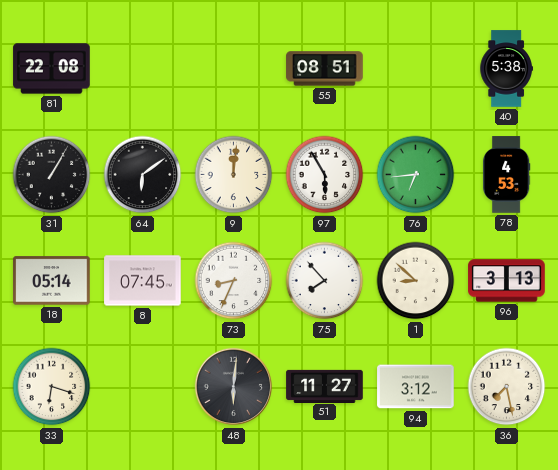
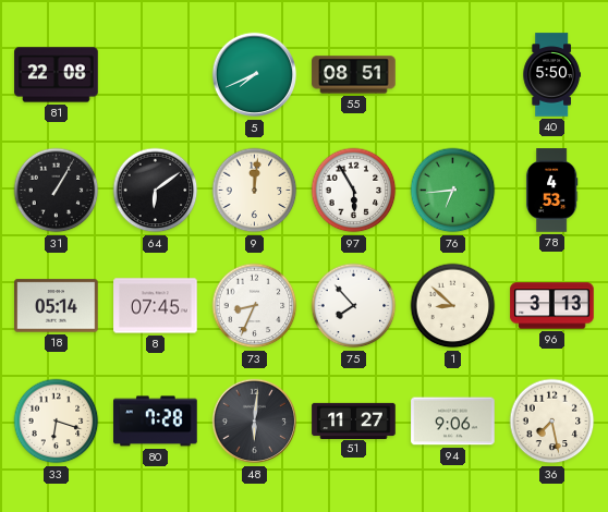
5: none -> 7:41 (255, 75)
40: 5:38 -> 5:50 (551, 75)
80: none -> 7:28 (156, 422)
94: 3:12 -> 9:06 (453, 422)
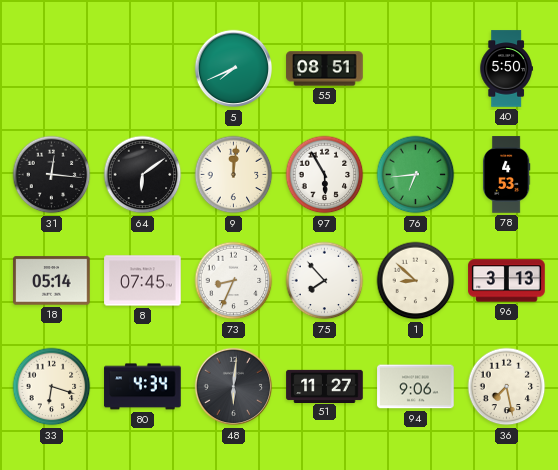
81: 22:08 -> none (57, 75)
31: 1:05 -> 12:16 (52, 175)
80: 7:28 -> 4:34 (143, 387)
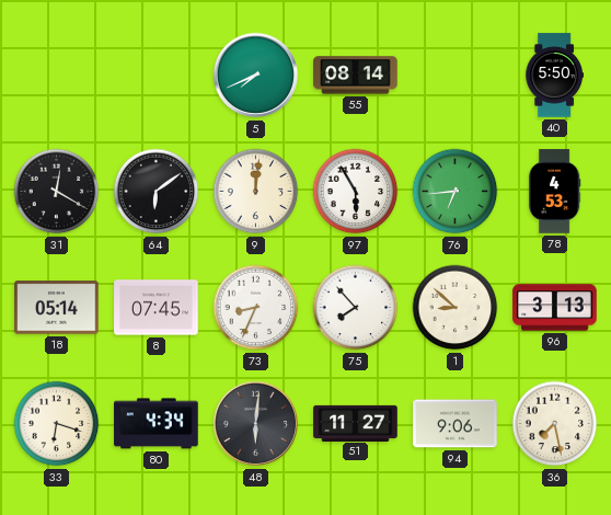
55: 08:51 -> 08:14 (356, 76)
31: 12:16 -> 12:20 (57, 192)
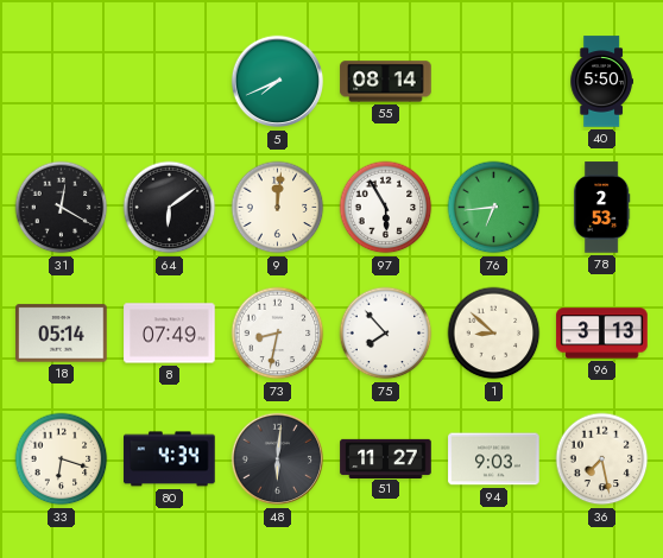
78: 4:53 -> 2:53 (601, 208)
8: 07:45 -> 07:49 (170, 334)
73: 8:34 -> 8:32 (278, 334)
94: 9:06 -> 9:03 (494, 459)
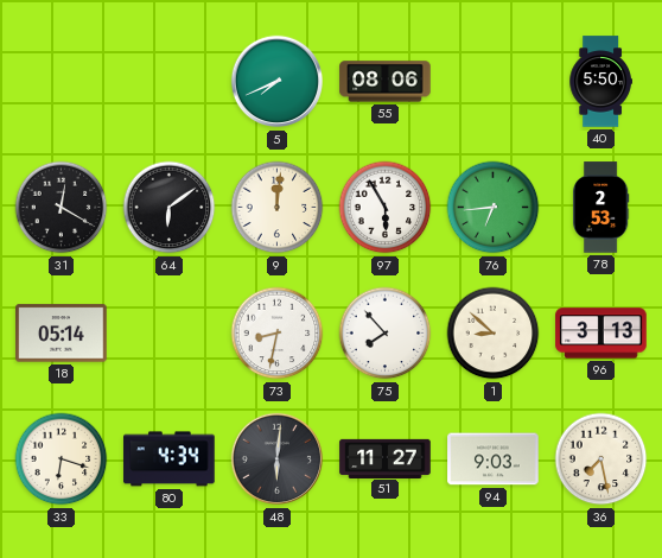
55: 08:14 -> 08:06 (386, 82)
8: 07:49 -> none (170, 334)
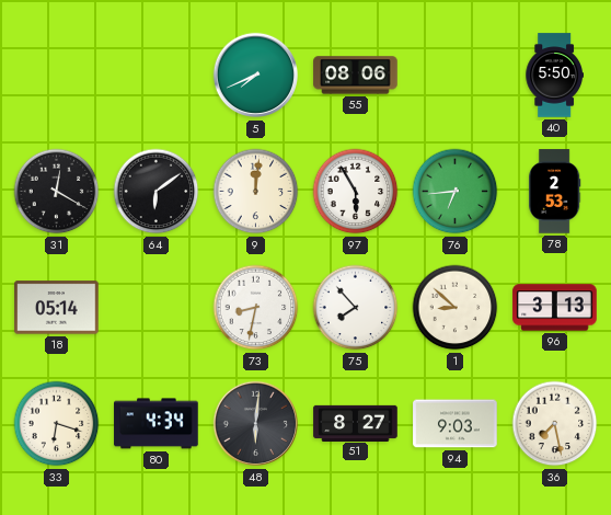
51: 11:27 -> 8:27 (356, 423)
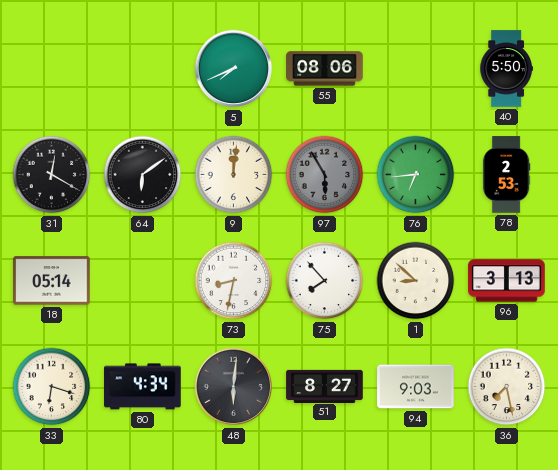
97 dial: white -> grey (325, 175)
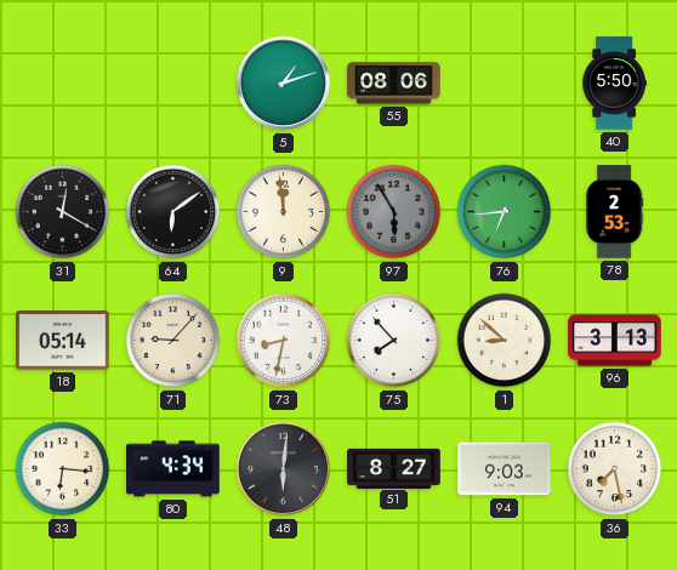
5: 7:41 -> 1:12 (284, 84)
9: 12:01 -> 11:59 (284, 212)
71: none -> 9:07 (173, 341)
33: 6:18 -> 6:16 (63, 469)
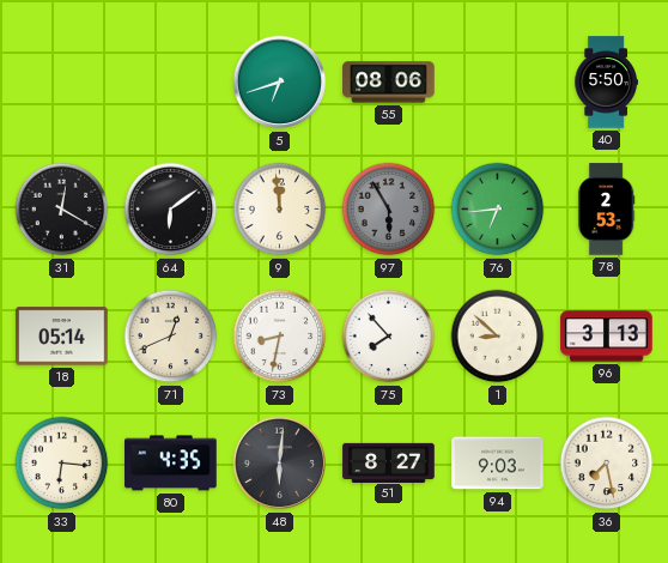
5: 1:12 -> 6:42 (280, 83)
71: 9:07 -> 12:41 (171, 337)
80: 4:34 -> 4:35 (171, 464)
